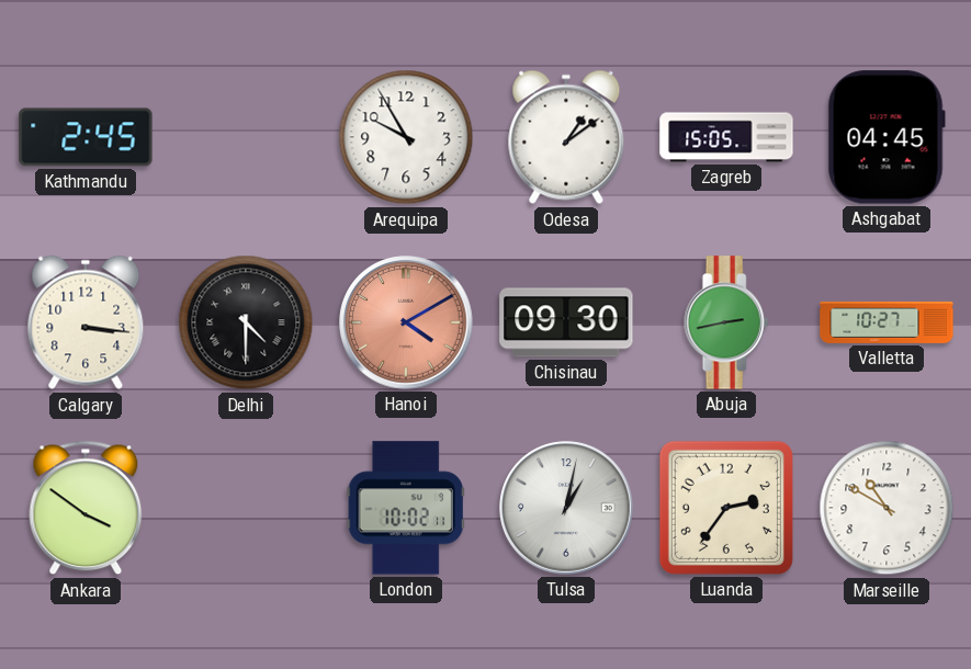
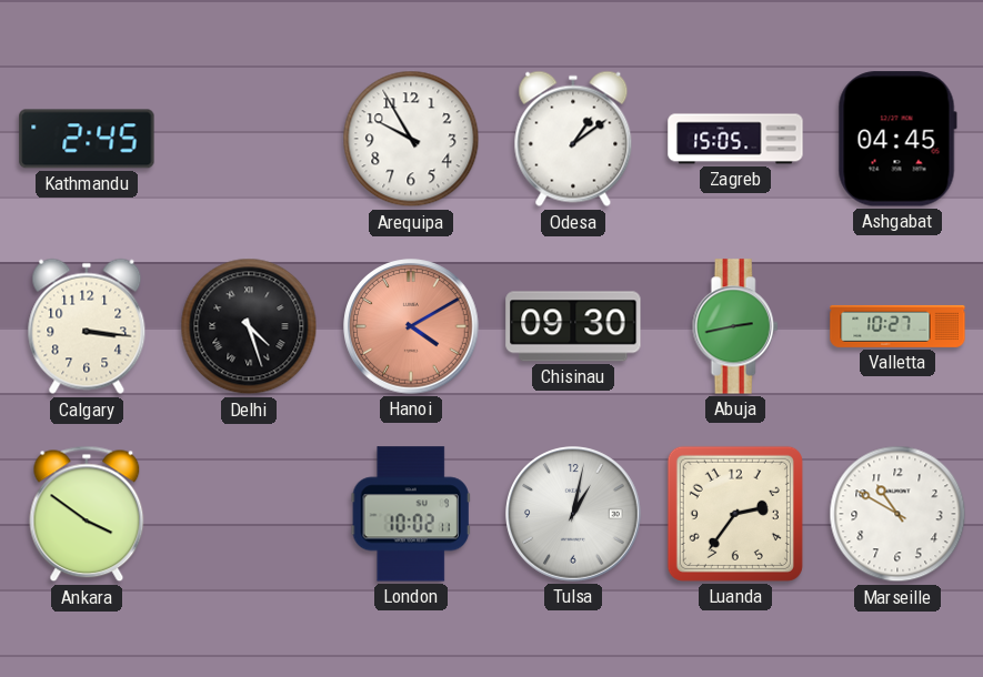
Delhi: 4:30 -> 4:27 (249, 326)
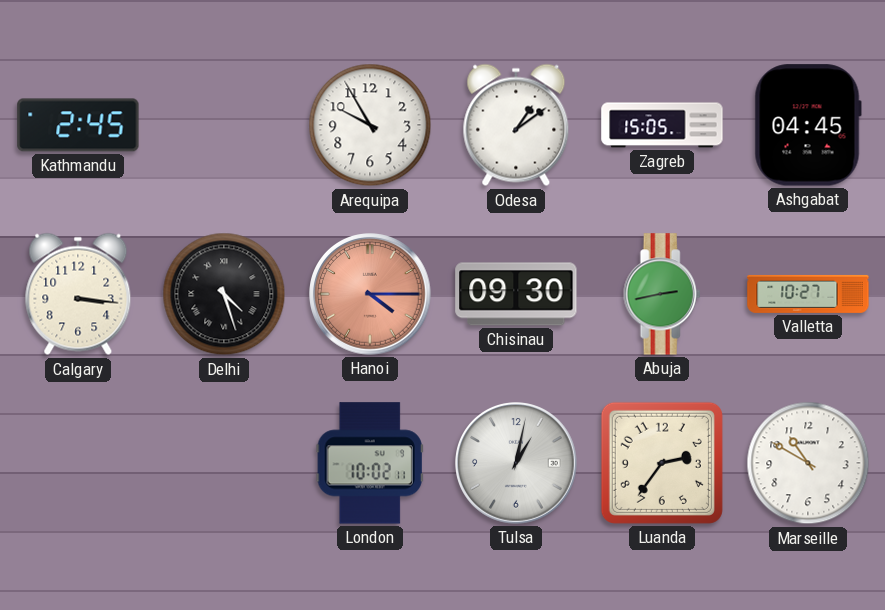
Hanoi: 4:10 -> 4:15 (370, 294)
Ankara: 3:51 -> none (87, 514)
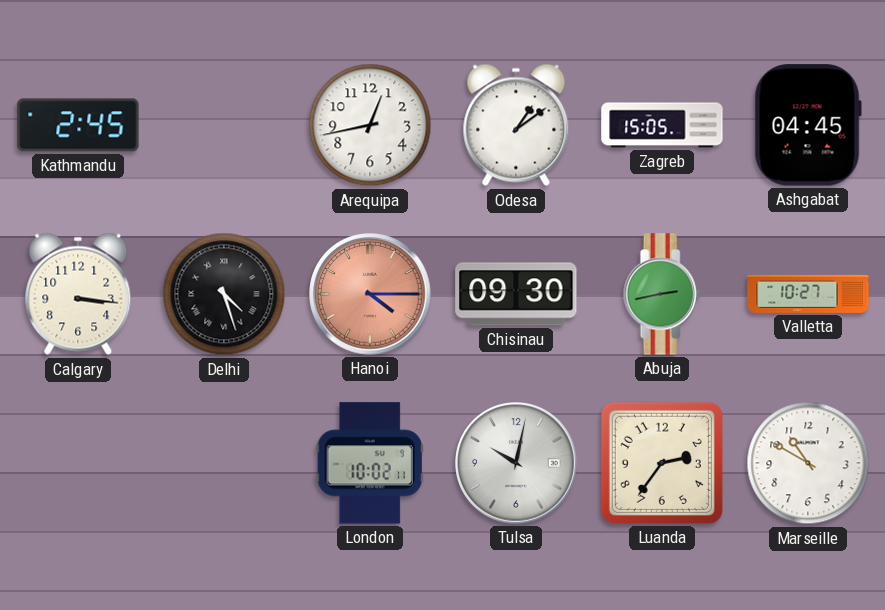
Arequipa: 9:55 -> 12:43 (370, 125)
Tulsa: 1:02 -> 10:02 (516, 463)
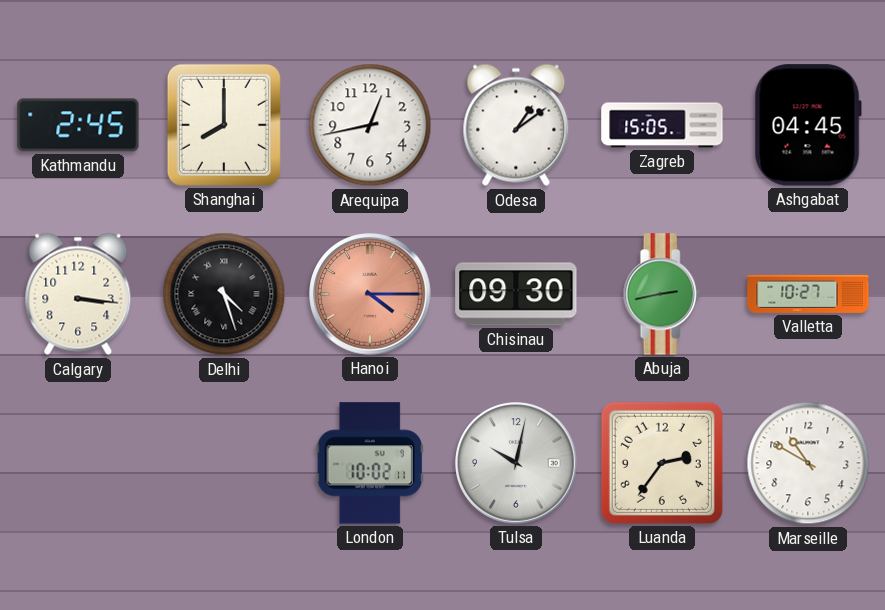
Shanghai: none -> 8:00 (224, 125)
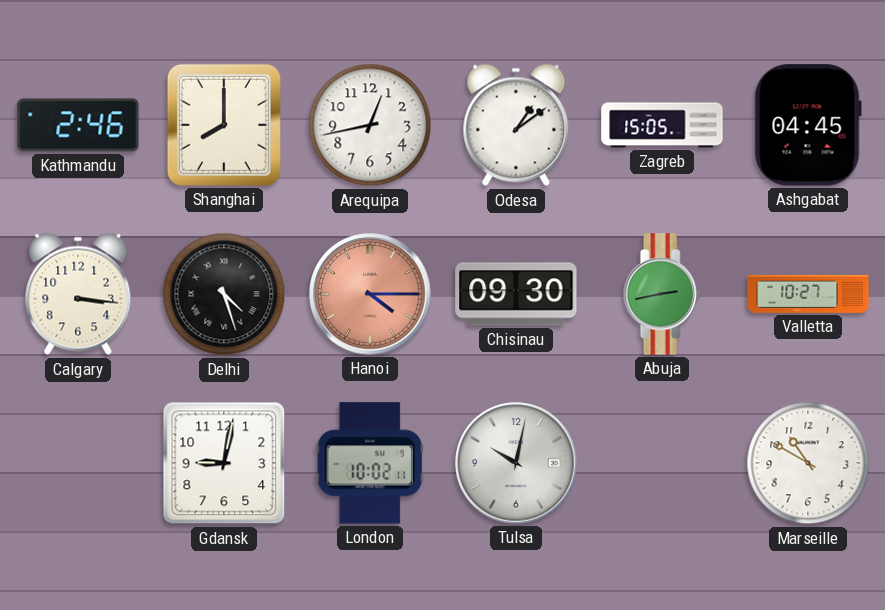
Kathmandu: 2:45 -> 2:46 (78, 125)
Gdansk: none -> 9:02 (224, 463)
Luanda: 2:36 -> none (662, 463)
